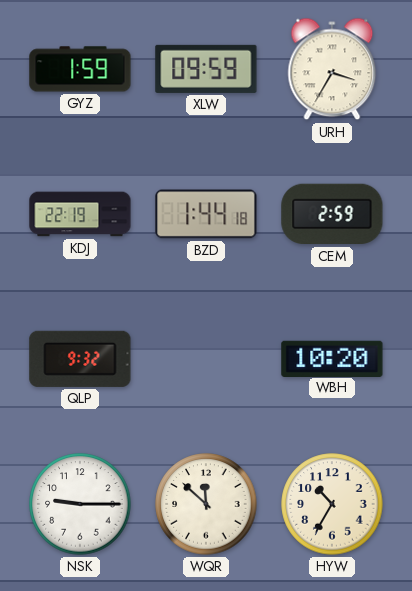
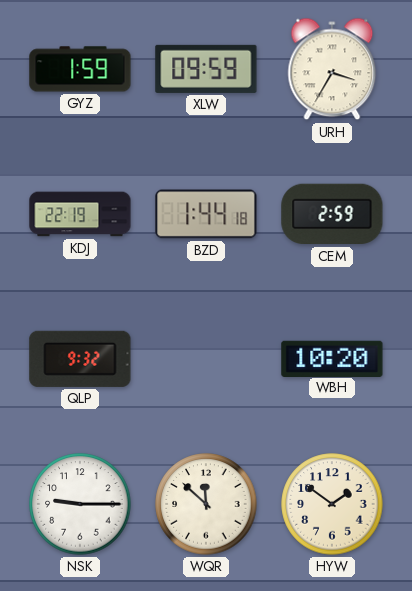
HYW: 10:35 -> 1:51 (332, 504)
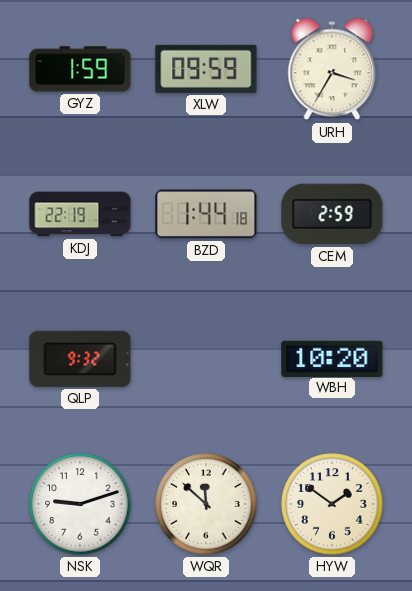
NSK: 9:15 -> 9:12 (80, 504)
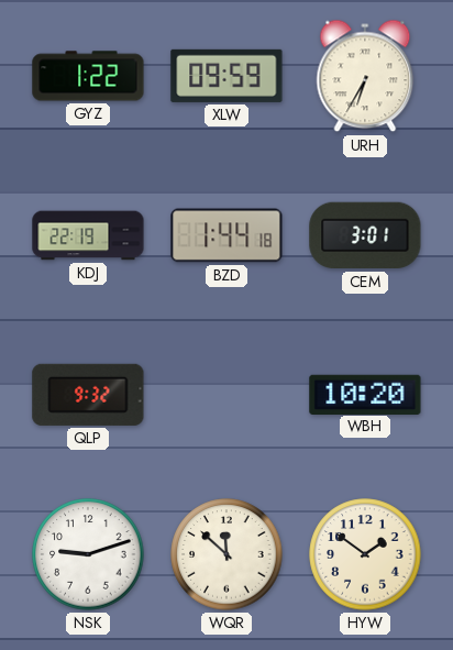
GYZ: 1:59 -> 1:22 (88, 76)
URH: 3:35 -> 6:35 (365, 76)
CEM: 2:59 -> 3:01 (365, 235)
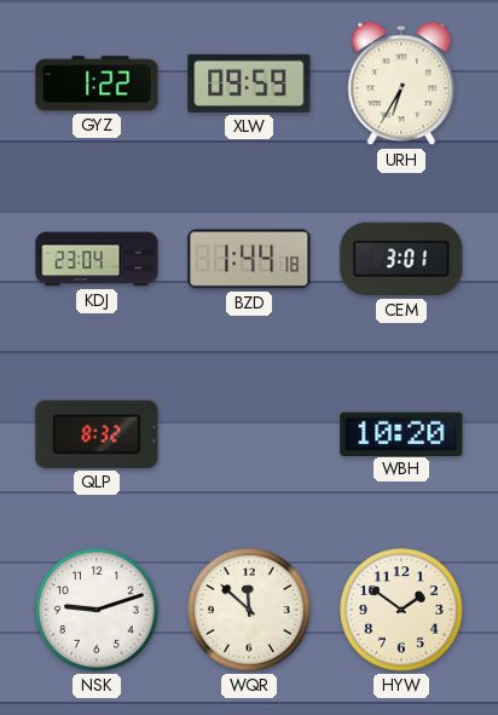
KDJ: 22:19 -> 23:04 (97, 259)
QLP: 9:32 -> 8:32 (97, 434)
